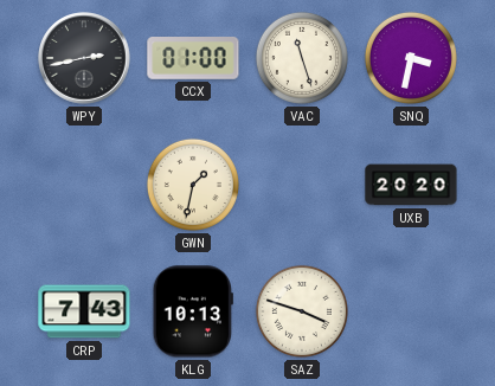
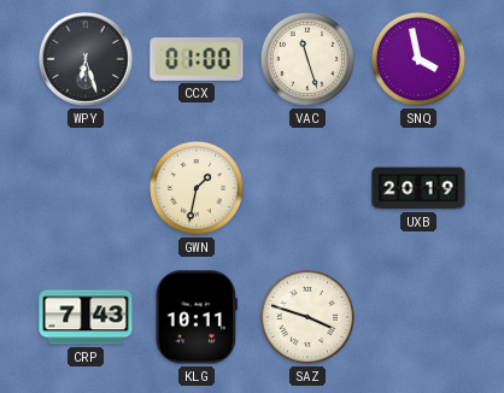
WPY: 2:43 -> 6:27 (86, 59)
SNQ: 3:32 -> 3:58 (418, 59)
UXB: 20:20 -> 20:19 (418, 188)
KLG: 10:13 -> 10:11 (197, 317)
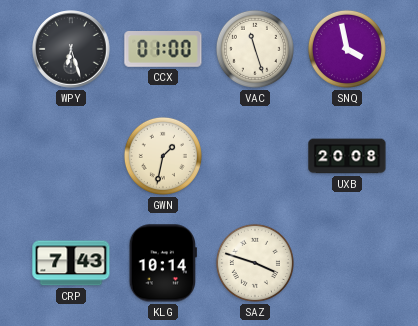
UXB: 20:19 -> 20:08 (347, 156)
KLG: 10:11 -> 10:14 (163, 263)
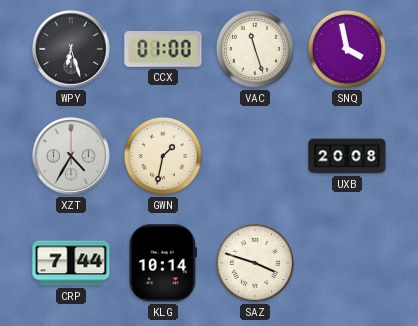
XZT: none -> 4:35 (71, 156)
CRP: 7:43 -> 7:44 (71, 263)
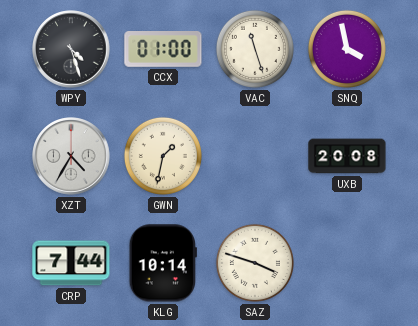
WPY: 6:27 -> 4:27 (71, 49)
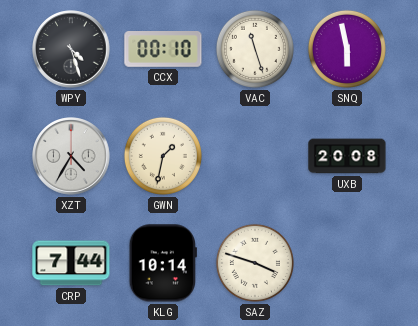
CCX: 01:00 -> 00:10 (163, 50)
SNQ: 3:58 -> 5:58 (347, 49)
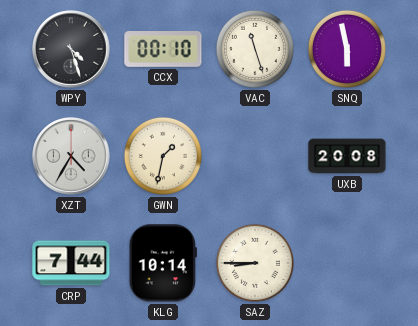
SAZ: 3:48 -> 8:45 (255, 263)
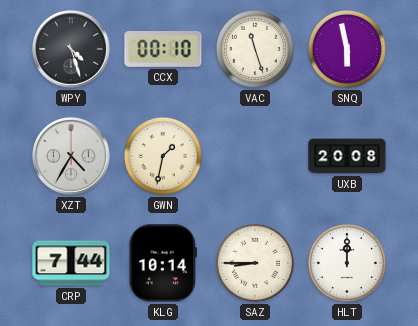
HLT: none -> 12:00 (347, 263)
